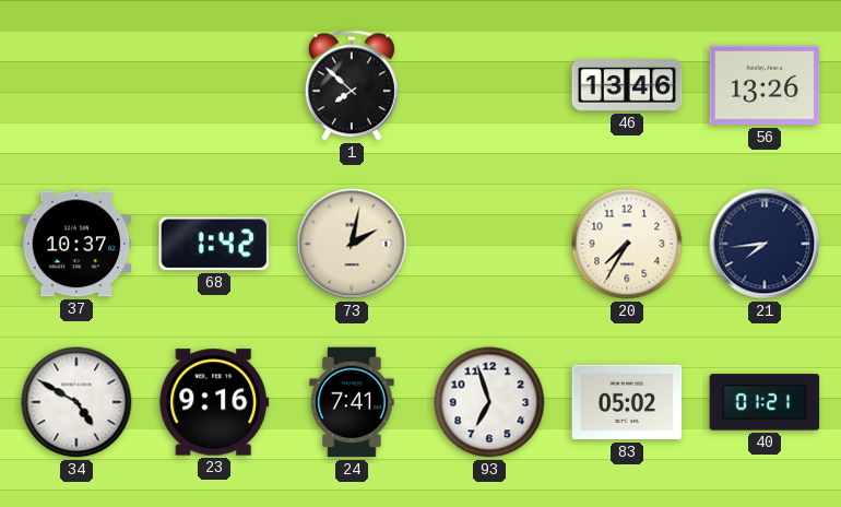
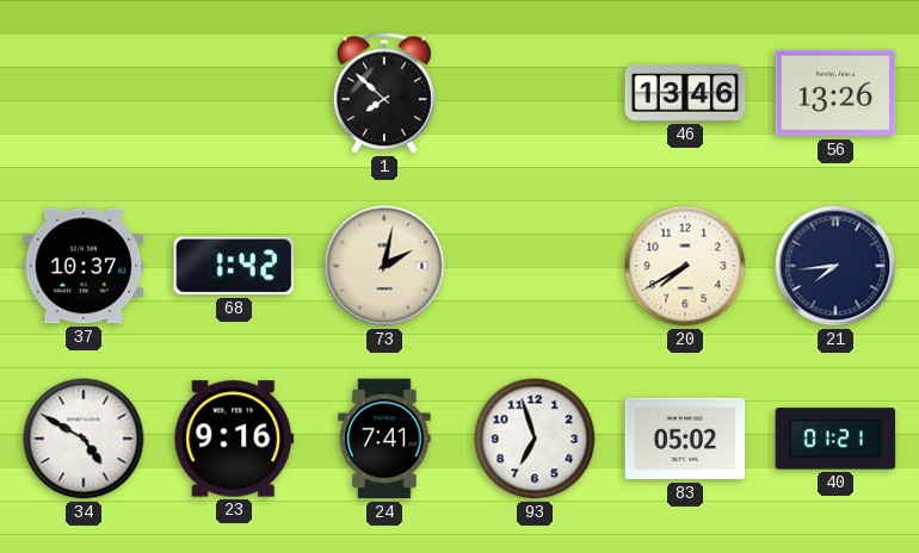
20: 7:35 -> 7:40 (685, 266)
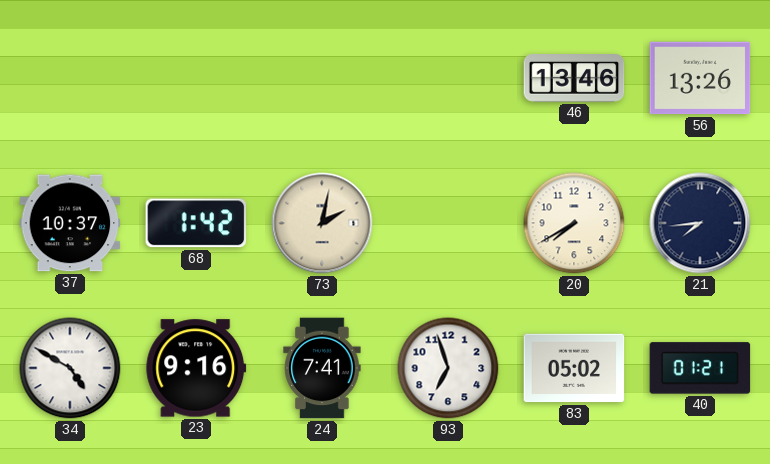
1: 7:52 -> none (384, 93)
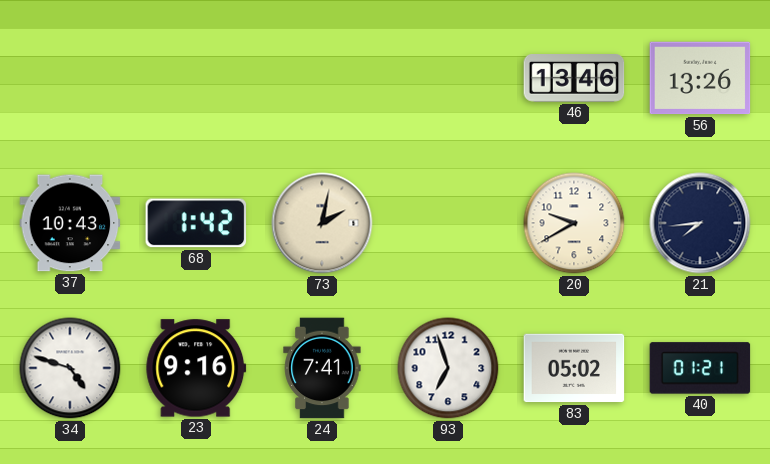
37: 10:37 -> 10:43 (70, 223)
20: 7:40 -> 9:40 (574, 223)
34: 4:50 -> 4:48 (70, 368)
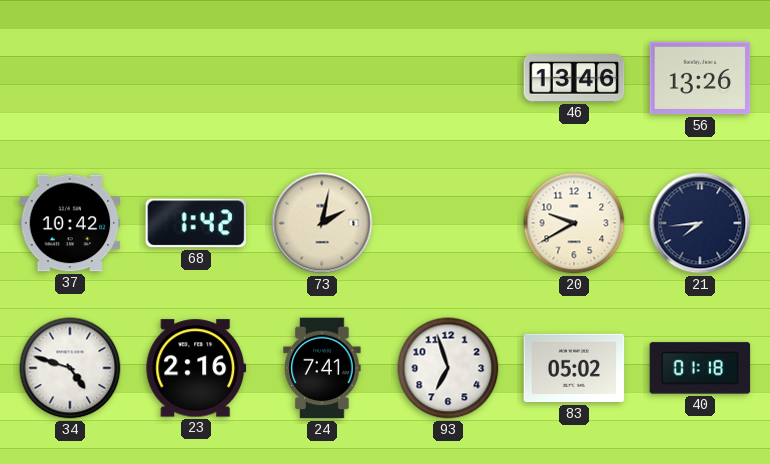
37: 10:43 -> 10:42 (70, 223)
23: 9:16 -> 2:16 (196, 368)
40: 01:21 -> 01:18 (700, 368)
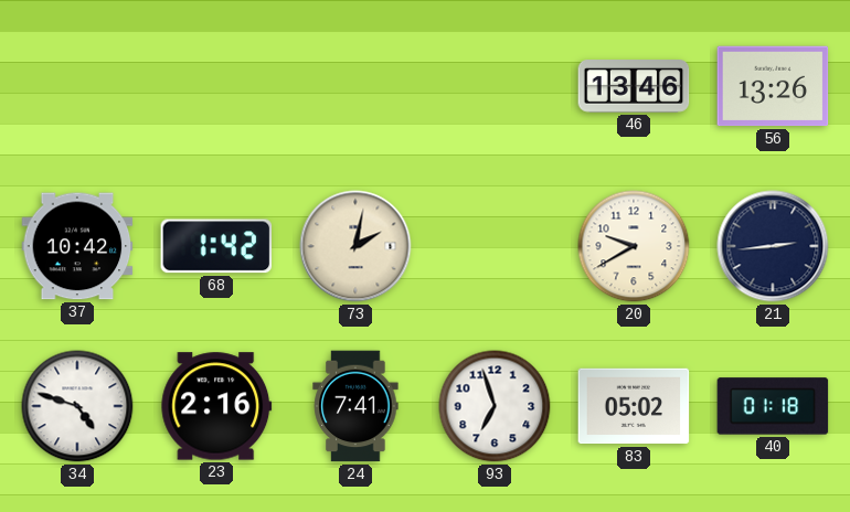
21: 7:44 -> 2:44 (773, 246)
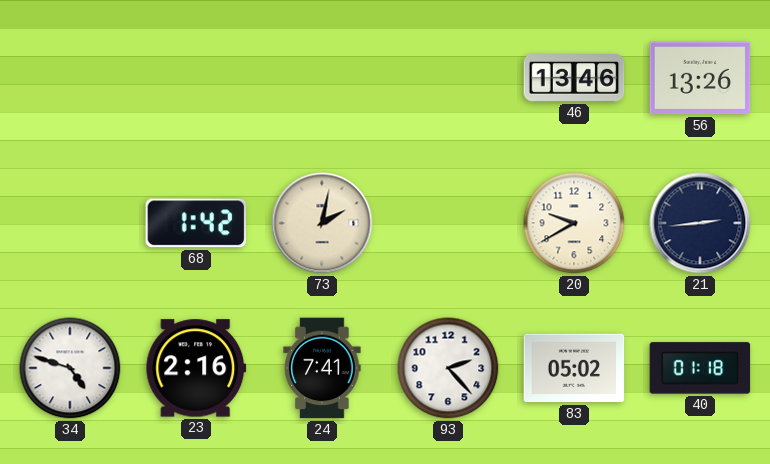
37: 10:42 -> none (77, 246)
93: 6:57 -> 2:23 (448, 368)
